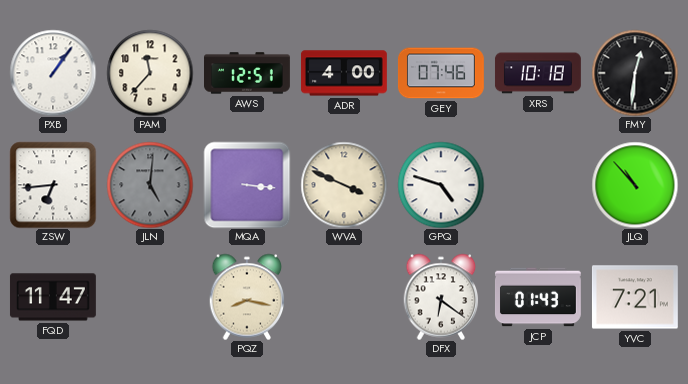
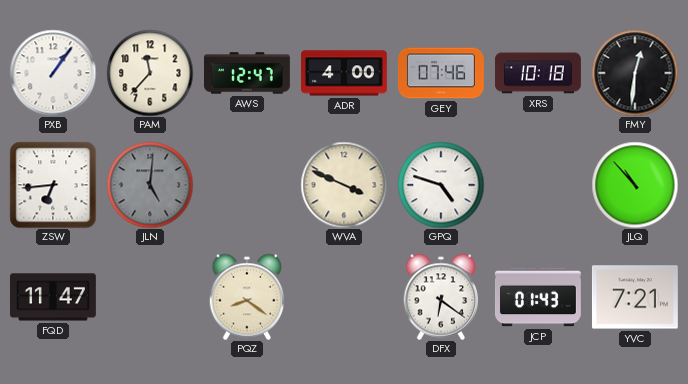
AWS: 12:51 -> 12:47 (248, 73)
MQA: 3:16 -> none (247, 185)
PQZ: 8:17 -> 8:21 (247, 297)
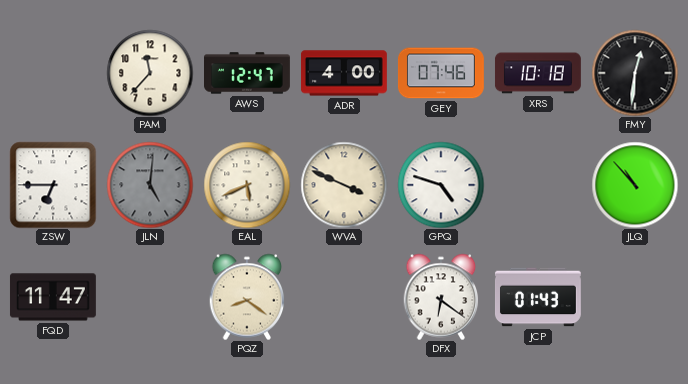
PXB: 1:06 -> none (53, 73)
ZSW: 6:44 -> 6:45 (53, 185)
EAL: none -> 5:41 (247, 185)
YVC: 7:21 -> none (635, 297)
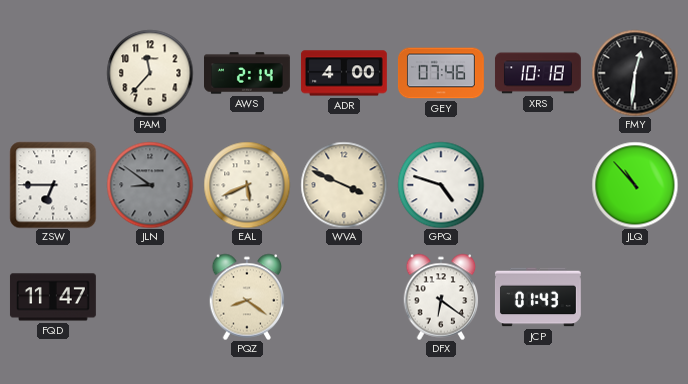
AWS: 12:47 -> 2:14 (248, 73)
JLN: 5:01 -> 8:51 (150, 185)
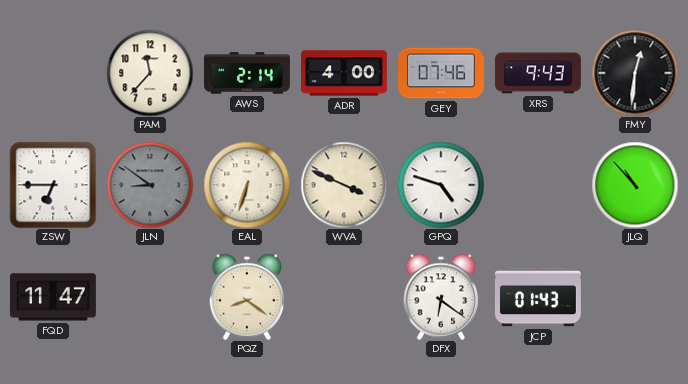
XRS: 10:18 -> 9:43 (538, 73)
EAL: 5:41 -> 6:33 (247, 185)
